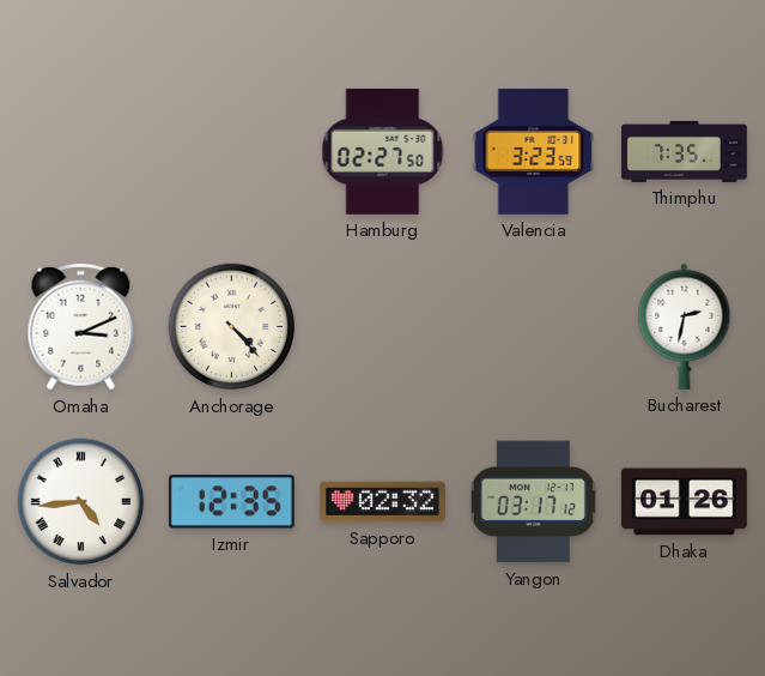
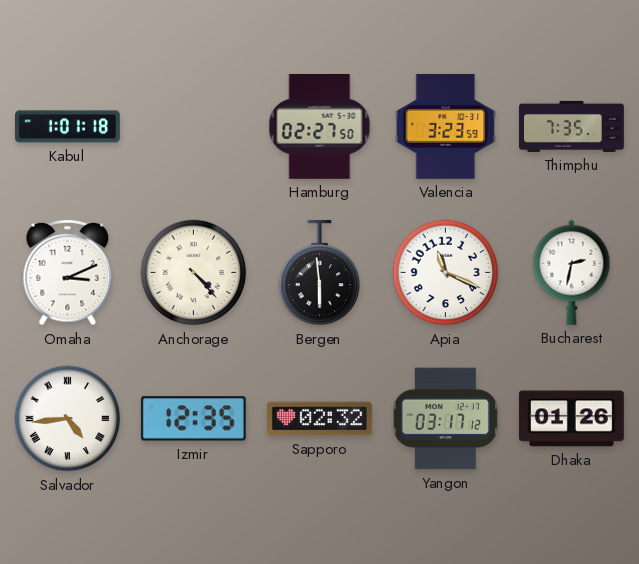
Kabul: none -> 1:01 (68, 127)
Bergen: none -> 5:59 (320, 273)
Apia: none -> 11:19 (446, 273)
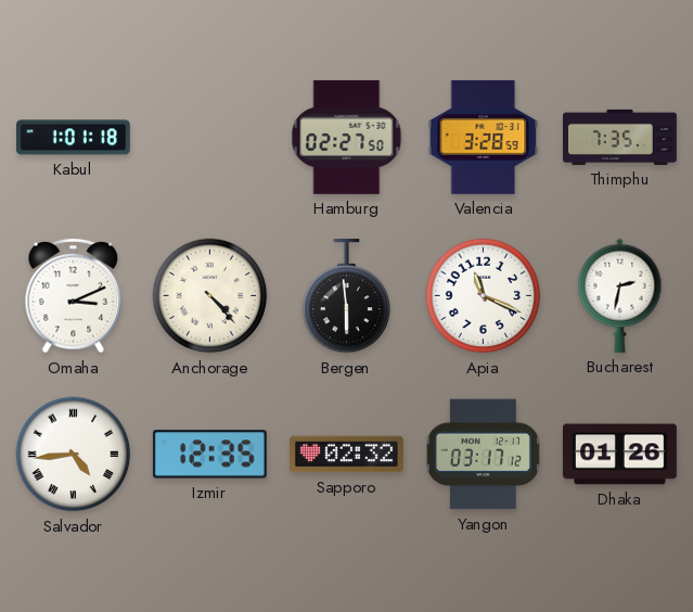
Valencia: 3:23 -> 3:28 (484, 137)
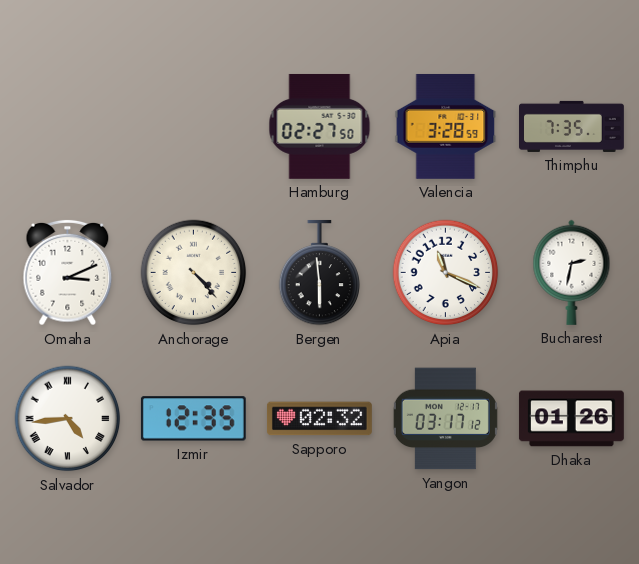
Kabul: 1:01 -> none (74, 138)
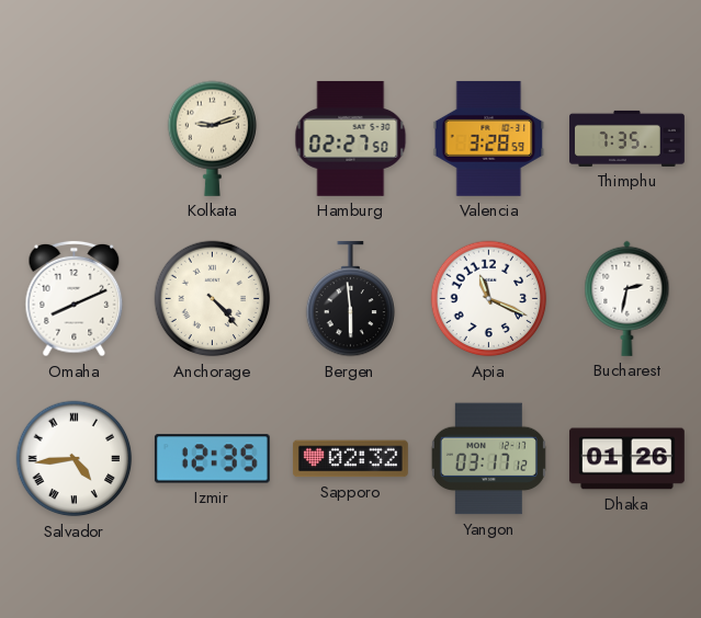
Kolkata: none -> 9:12 (213, 138)
Omaha: 3:11 -> 8:11 (75, 299)
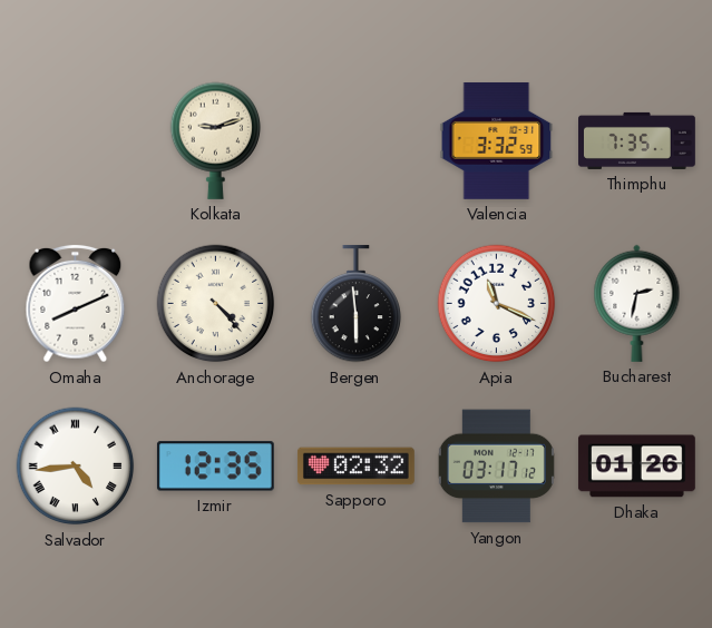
Hamburg: 02:27 -> none (351, 138)
Valencia: 3:28 -> 3:32 (497, 140)
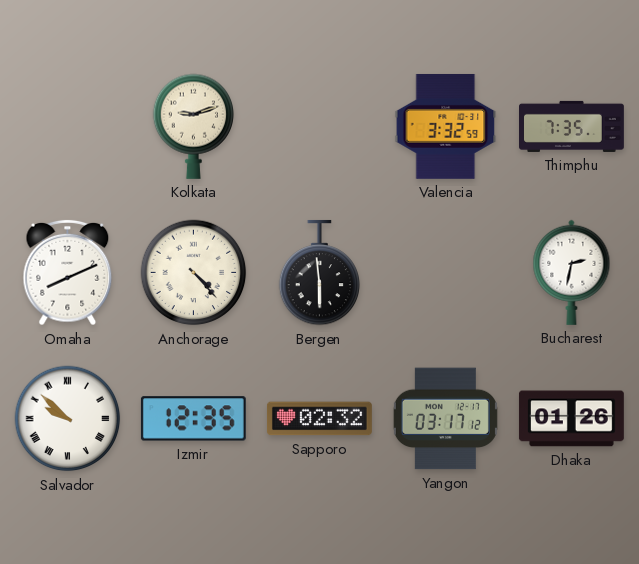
Apia: 11:19 -> none (497, 304)
Salvador: 4:44 -> 9:52 (68, 419)
